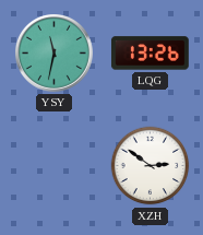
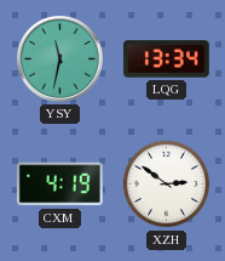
LQG: 13:26 -> 13:34 (166, 59)
CXM: none -> 4:19 (59, 185)
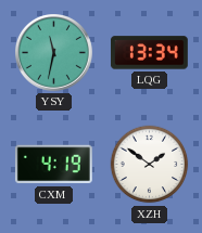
XZH: 2:51 -> 1:51 (150, 165)
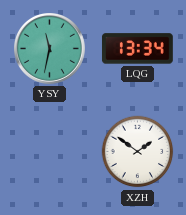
CXM: 4:19 -> none (53, 165)
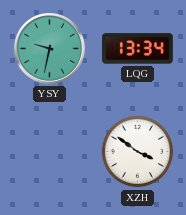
YSY: 11:32 -> 9:32 (50, 49)
XZH: 1:51 -> 3:51 (138, 152)
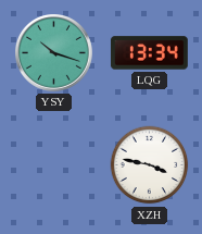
YSY: 9:32 -> 10:18 (54, 53)
XZH: 3:51 -> 3:47 (150, 165)
